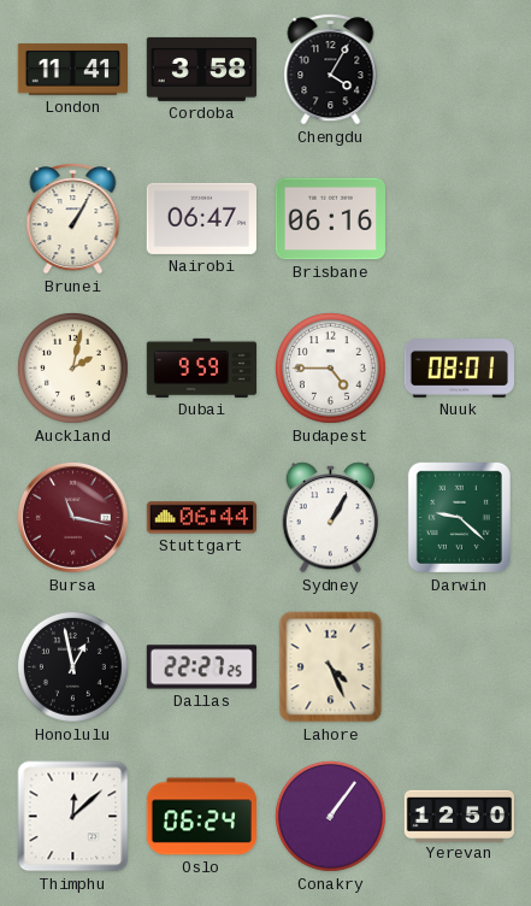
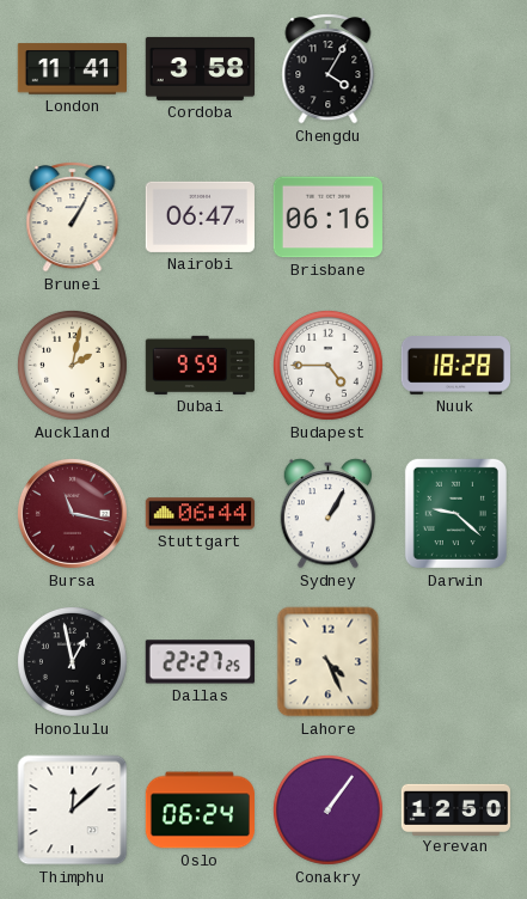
Nuuk: 08:01 -> 18:28 (455, 366)
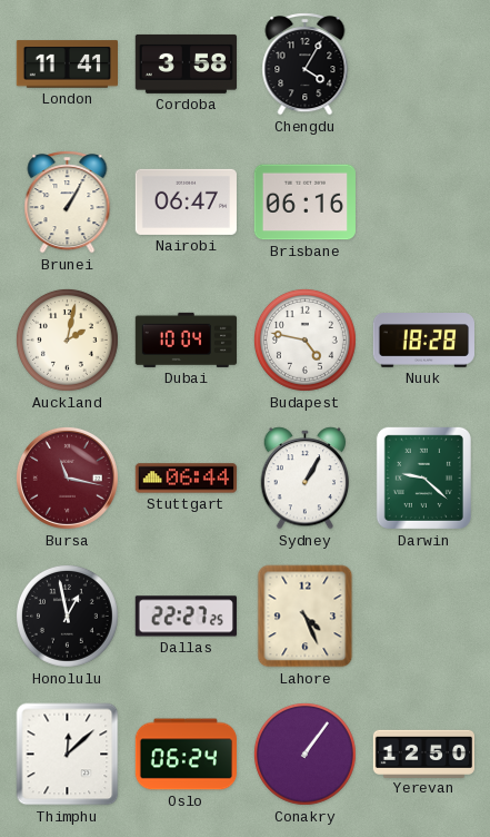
Dubai: 9:59 -> 10:04 (186, 339)
Budapest: 4:45 -> 4:47 (304, 339)
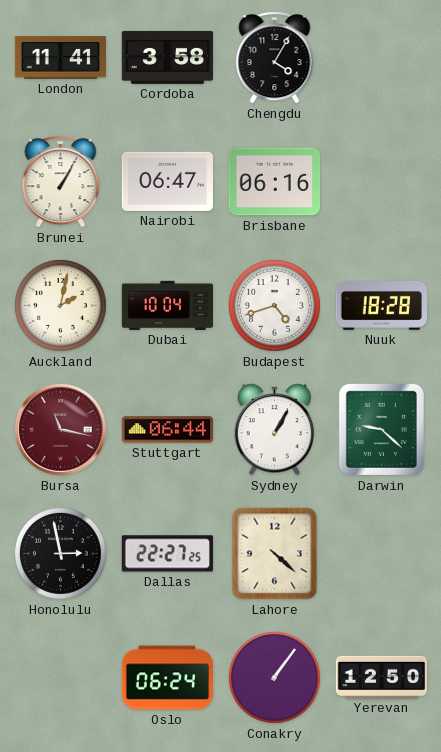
Budapest: 4:47 -> 4:42 (274, 305)
Honolulu: 12:58 -> 2:58 (60, 553)
Lahore: 4:26 -> 4:22 (275, 554)
Thimphu: 12:08 -> none (68, 755)
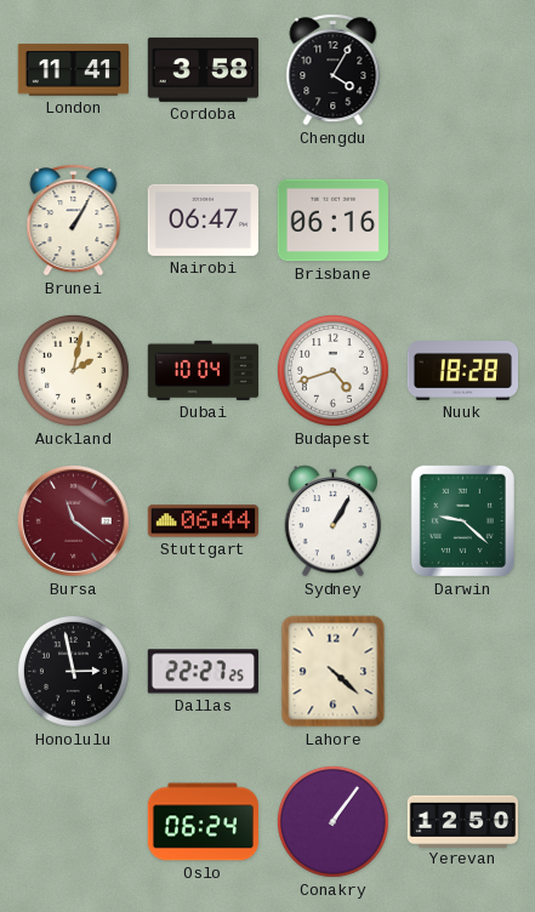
Bursa: 11:17 -> 11:21 (73, 520)
